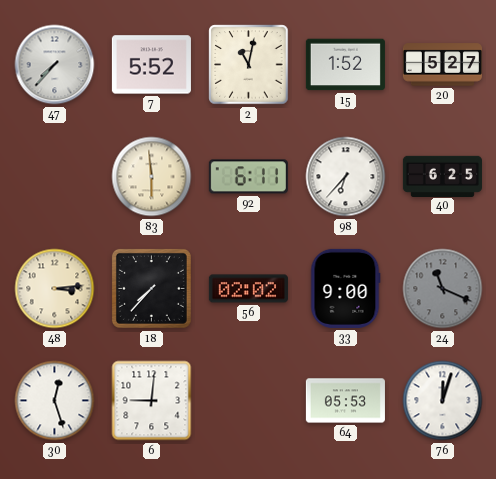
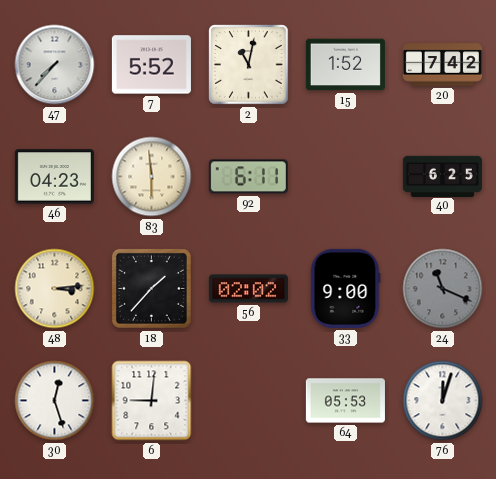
20: 5:27 -> 7:42 (442, 65)
46: none -> 04:23 (54, 177)
98: 6:37 -> none (346, 177)
18: 7:37 -> 1:37 (151, 288)
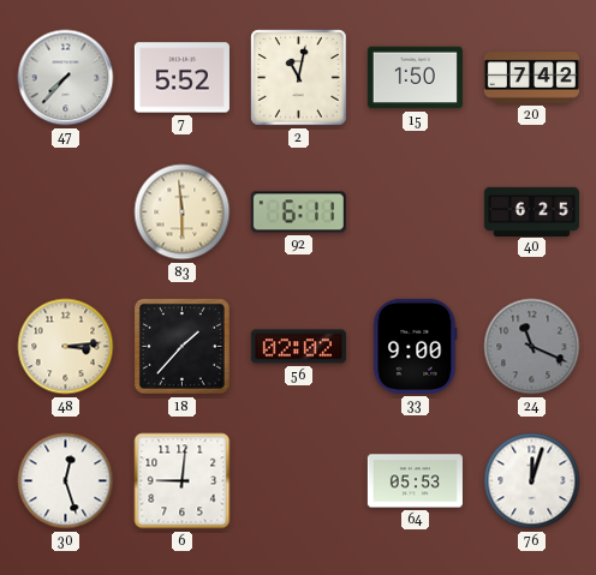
15: 1:52 -> 1:50 (415, 78)
46: 04:23 -> none (54, 177)
